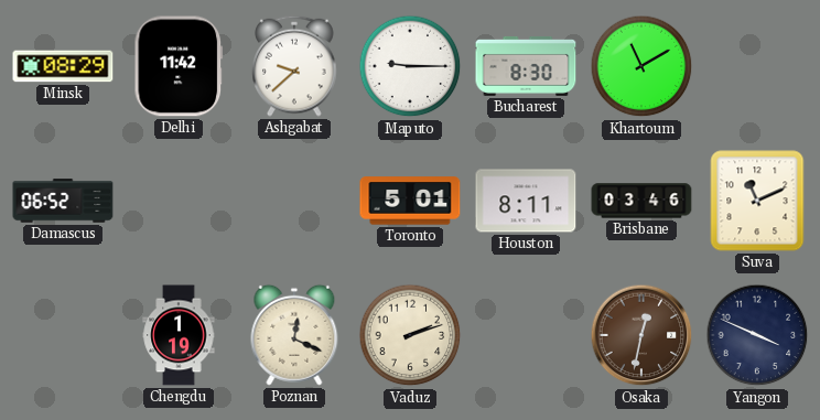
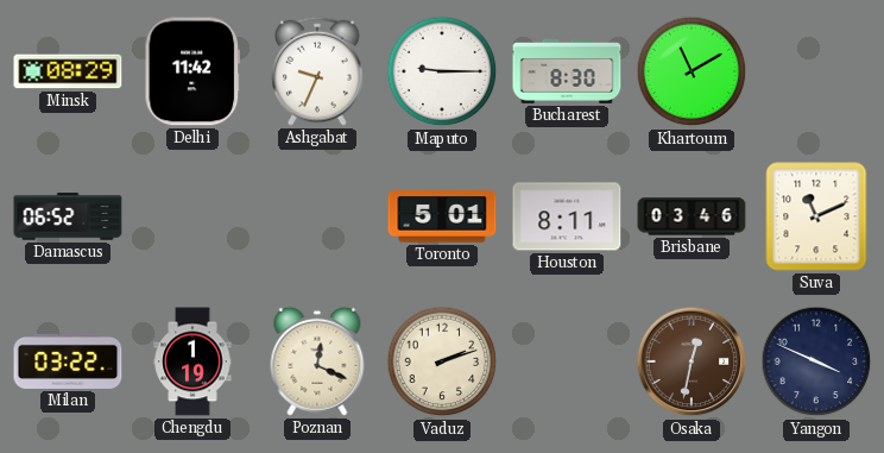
Ashgabat: 9:38 -> 9:34 (317, 71)
Milan: none -> 03:22 (68, 361)
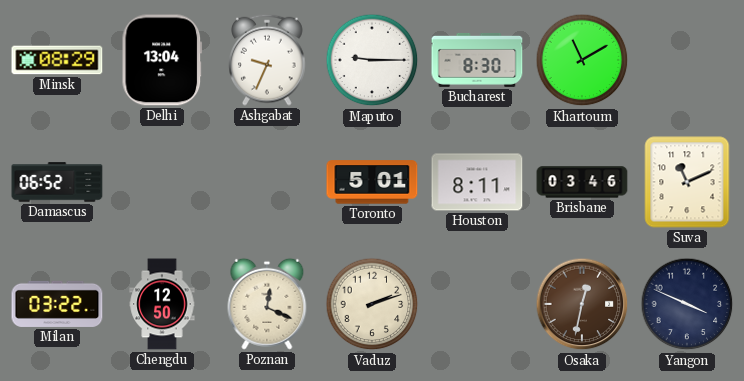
Delhi: 11:42 -> 13:04 (162, 60)
Chengdu: 1:19 -> 12:50 (162, 304)
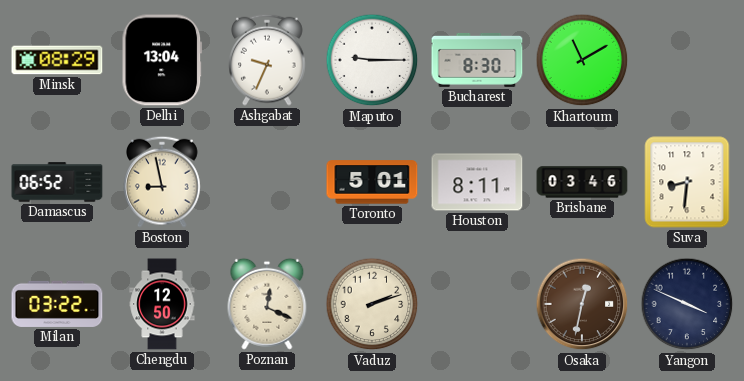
Boston: none -> 8:58 (162, 182)
Suva: 11:11 -> 8:31 (687, 182)
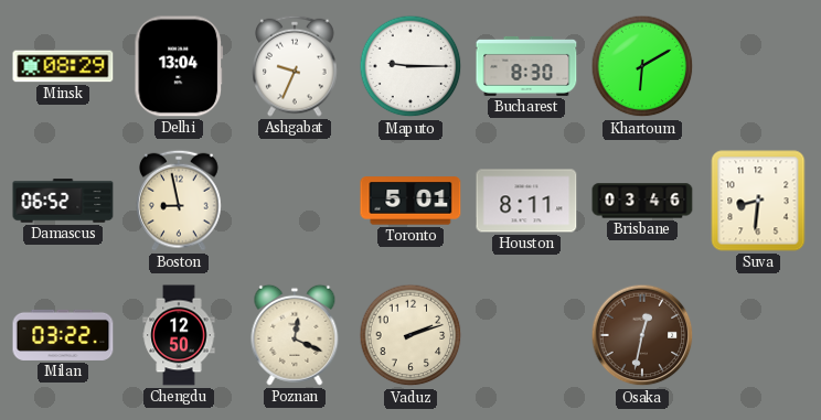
Khartoum: 11:10 -> 6:10 (642, 66)
Yangon: 3:49 -> none (687, 304)
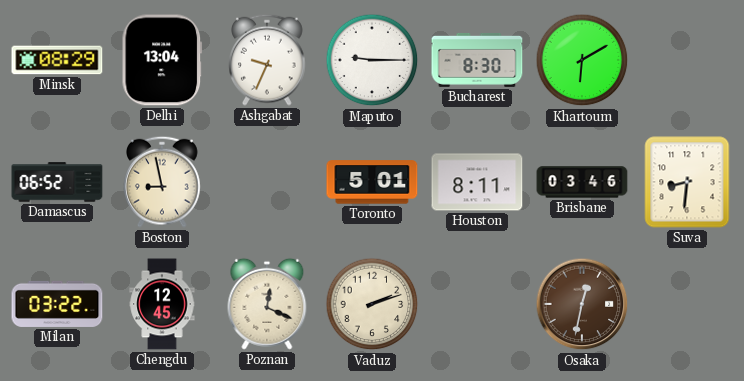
Chengdu: 12:50 -> 12:45 (162, 304)
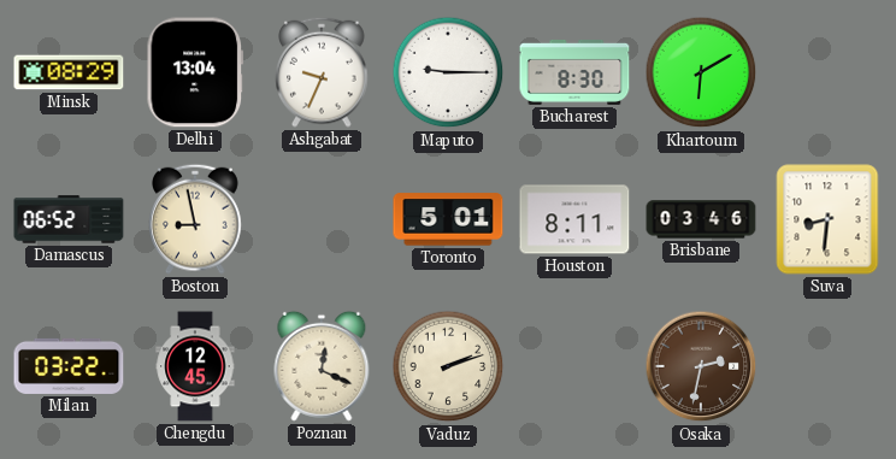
Osaka: 12:32 -> 2:32 (701, 366)
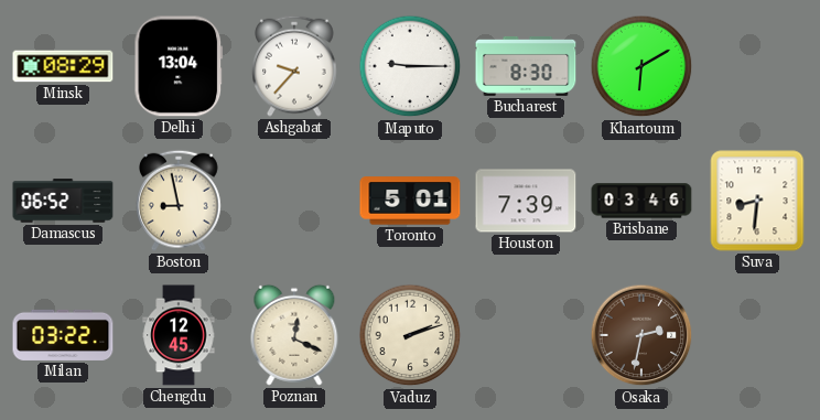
Ashgabat: 9:34 -> 9:37 (294, 66)
Houston: 8:11 -> 7:39 (526, 201)
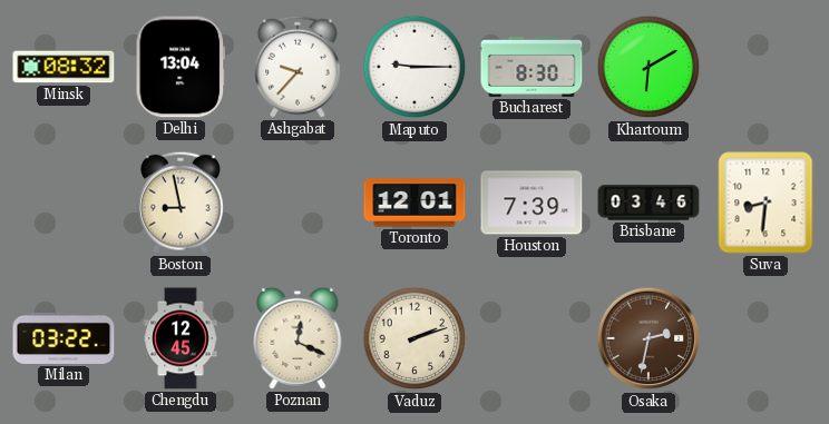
Minsk: 08:29 -> 08:32 (64, 67)
Damascus: 06:52 -> none (63, 201)
Toronto: 5:01 -> 12:01 (414, 203)
